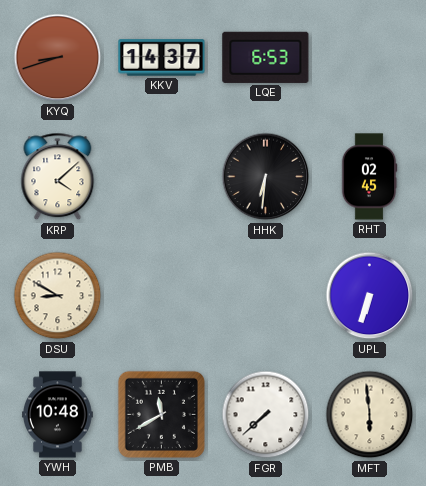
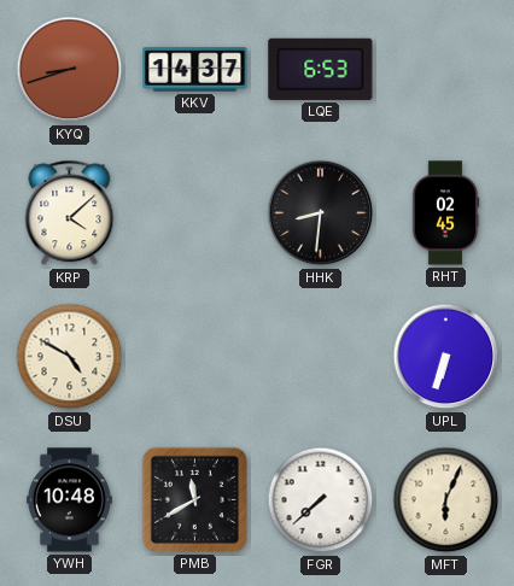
HHK: 6:31 -> 8:31 (321, 213)
DSU: 8:50 -> 4:50 (70, 357)
MFT: 5:59 -> 6:04 (446, 500)
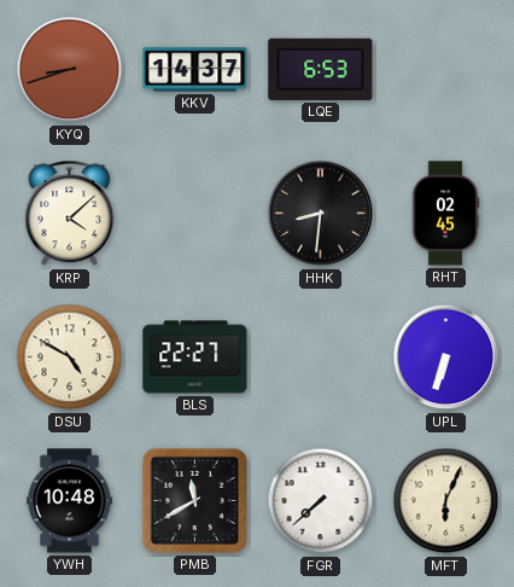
BLS: none -> 22:27 (195, 358)
